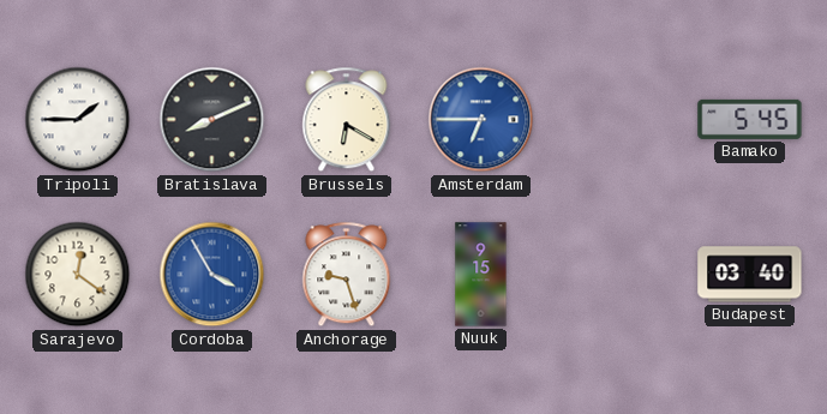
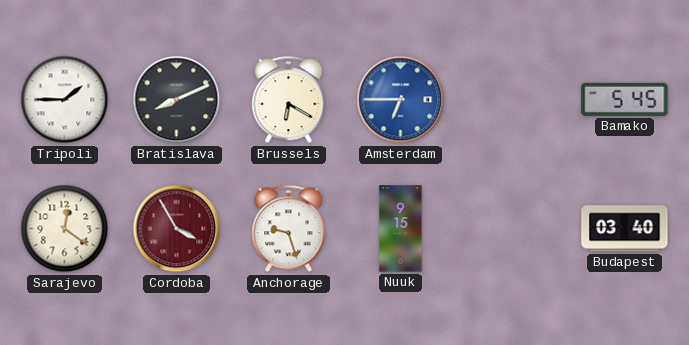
Cordoba dial: blue -> burgundy (177, 229)
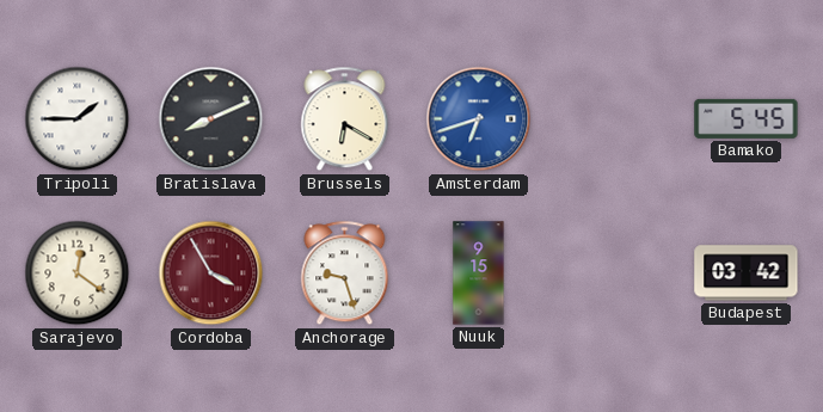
Amsterdam: 6:45 -> 6:42 (479, 119)
Budapest: 03:40 -> 03:42 (747, 273)
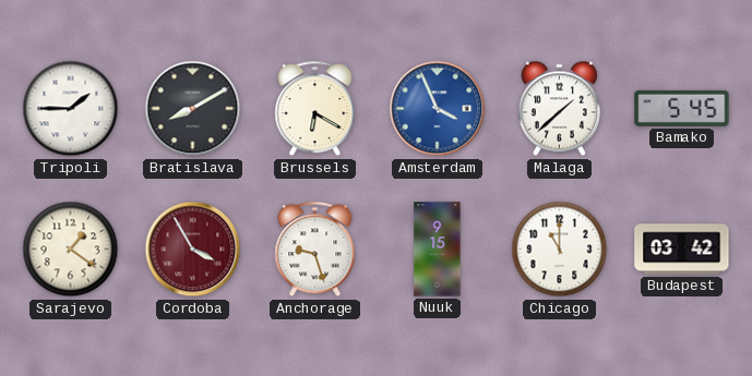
Bratislava: 8:11 -> 8:10 (193, 109)
Amsterdam: 6:42 -> 3:56 (438, 109)
Malaga: none -> 1:38 (559, 109)
Sarajevo: 12:21 -> 1:21 (71, 250)
Chicago: none -> 11:00 (560, 250)
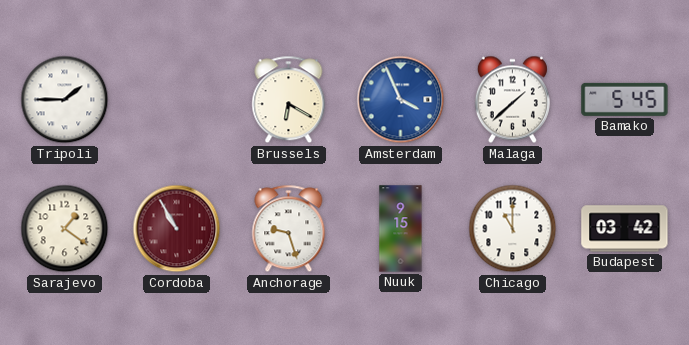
Bratislava: 8:10 -> none (193, 109)
Cordoba: 3:55 -> 10:55 (177, 229)
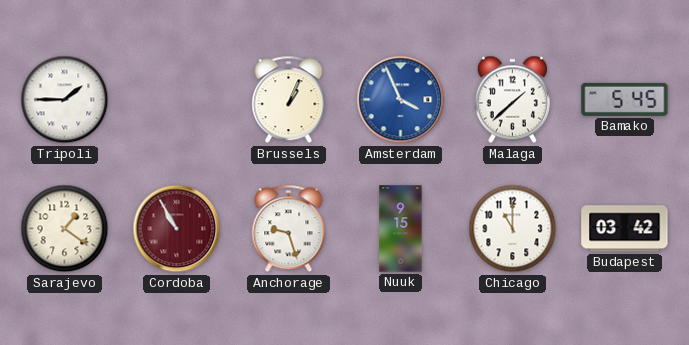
Brussels: 6:20 -> 1:04 (289, 100)
